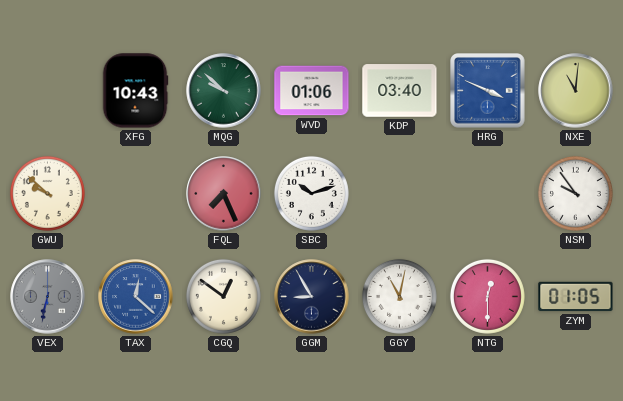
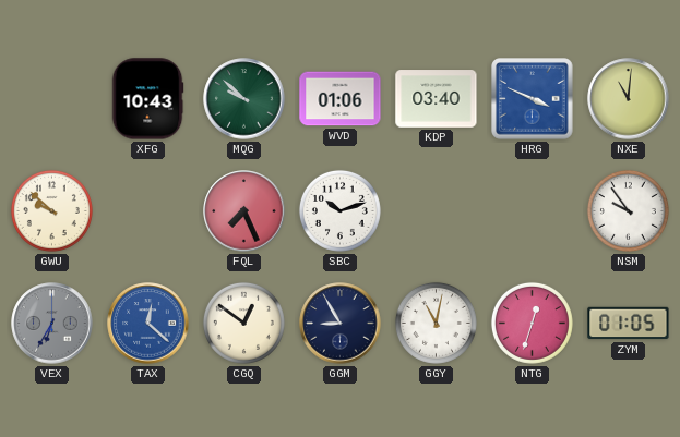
VEX: 6:32 -> 6:35 (52, 324)
NTG: 12:30 -> 12:33 (532, 323)
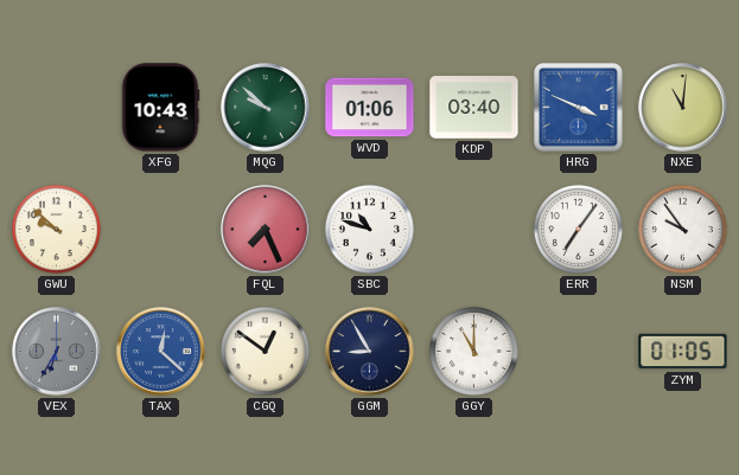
SBC: 10:12 -> 10:48 (369, 229)
ERR: none -> 7:06 (578, 229)
GGY: 11:02 -> 11:00 (473, 351)
NTG: 12:33 -> none (532, 323)
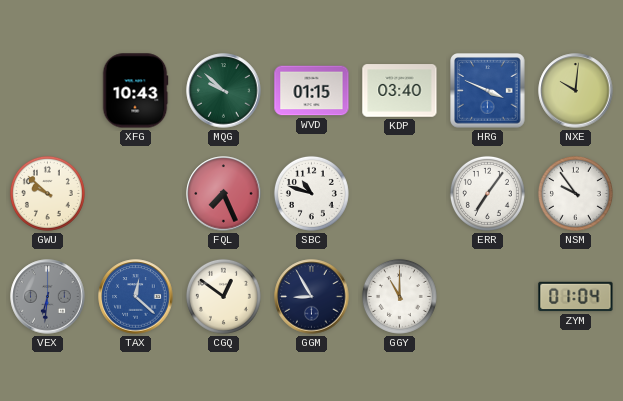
WVD: 01:06 -> 01:15 (312, 91)
NXE: 11:01 -> 10:01 (576, 91)
VEX: 6:35 -> 6:31 (48, 297)
ZYM: 01:05 -> 01:04 (576, 297)
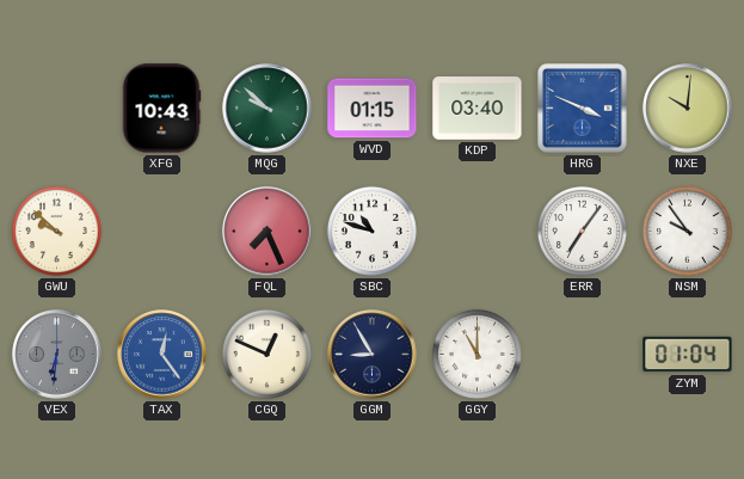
TAX: 12:22 -> 12:24 (162, 355)
CGQ: 12:51 -> 12:49 (266, 354)
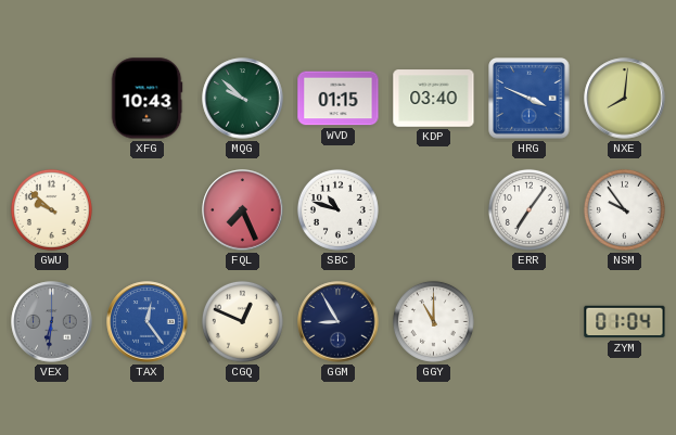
NXE: 10:01 -> 8:01 (625, 99)
